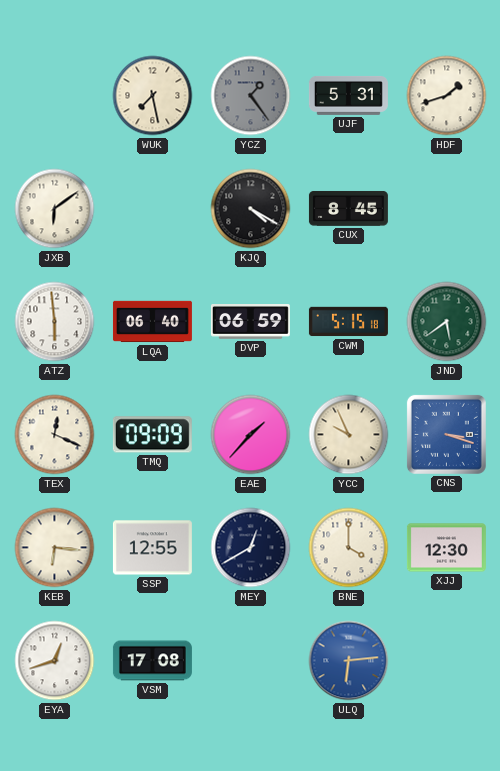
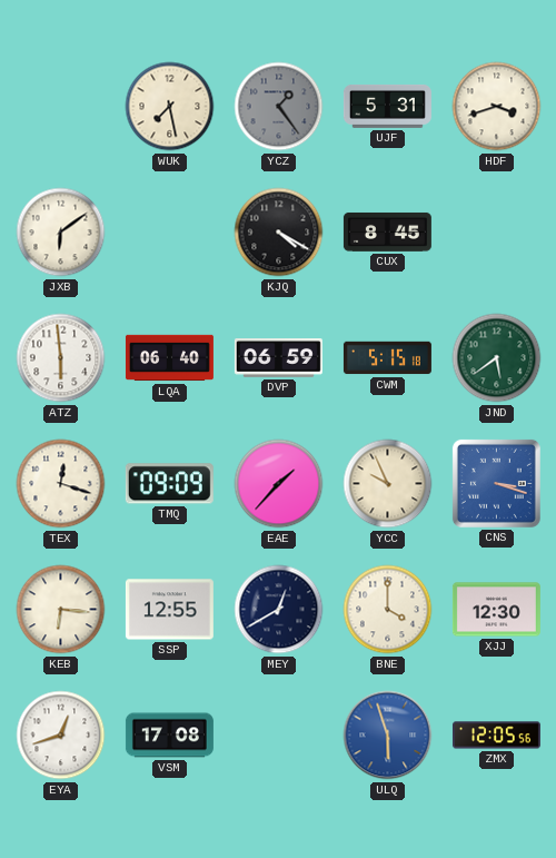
HDF: 1:42 -> 3:42 (497, 107)
TEX: 12:19 -> 12:18 (61, 484)
ULQ: 6:14 -> 5:57 (388, 736)
ZMX: none -> 12:05 (496, 736)
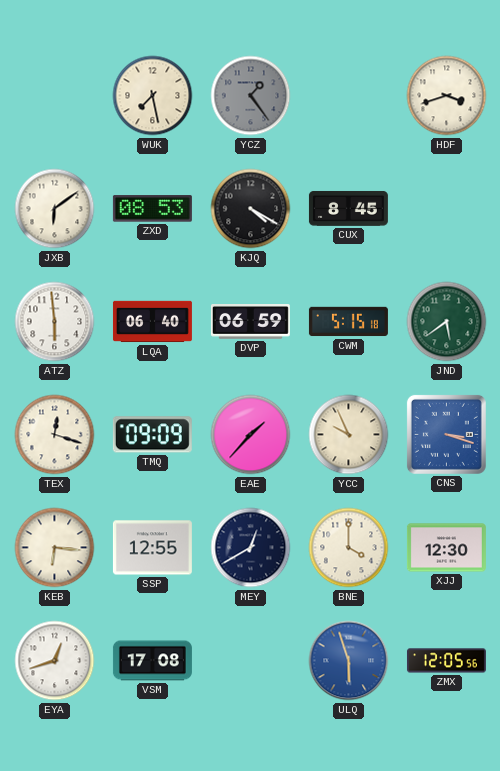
UJF: 5:31 -> none (387, 106)
ZXD: none -> 08:53 (152, 209)
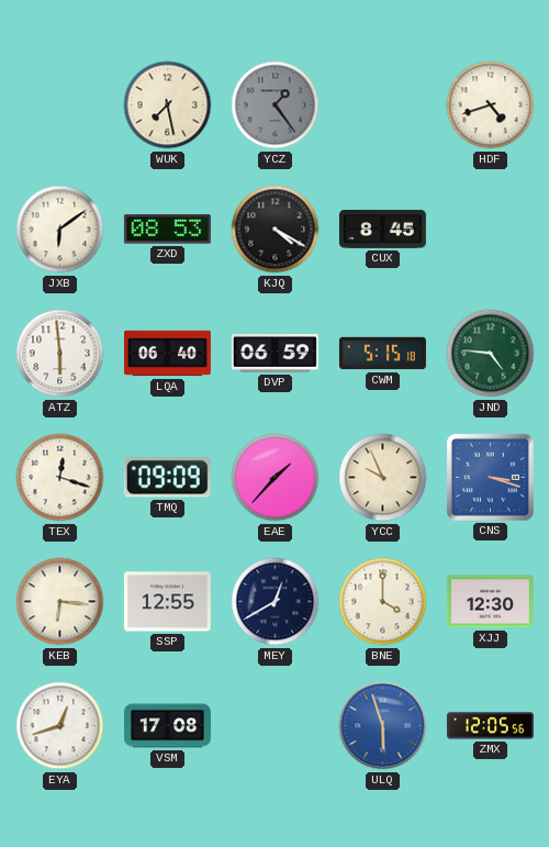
HDF: 3:42 -> 4:42 (491, 105)
JND: 5:39 -> 4:46 (491, 354)
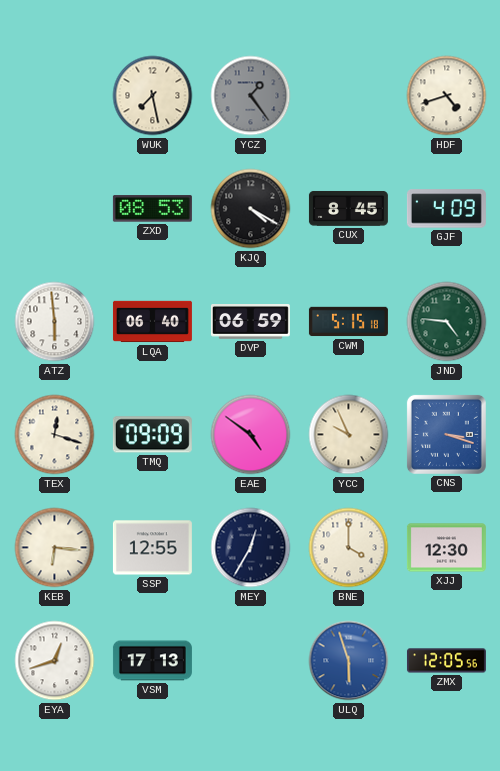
JXB: 6:09 -> none (60, 230)
GJF: none -> 4:09 (446, 209)
EAE: 1:37 -> 4:51 (251, 435)
MEY: 12:40 -> 12:35 (251, 548)
VSM: 17:08 -> 17:13 (152, 661)
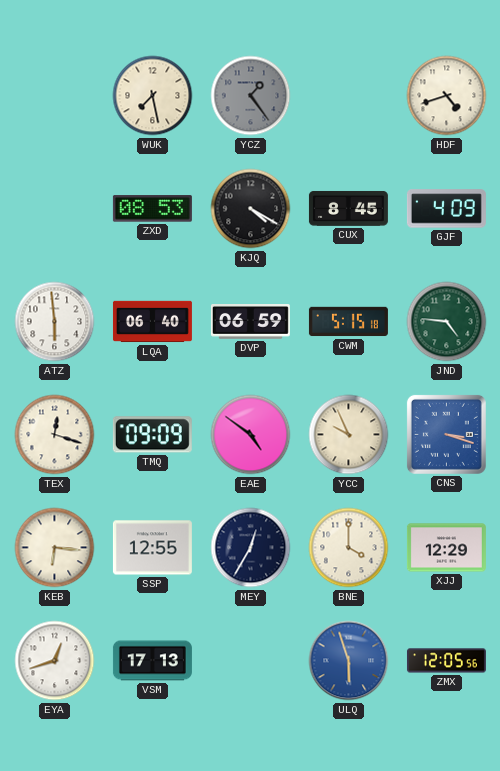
XJJ: 12:30 -> 12:29 (446, 548)
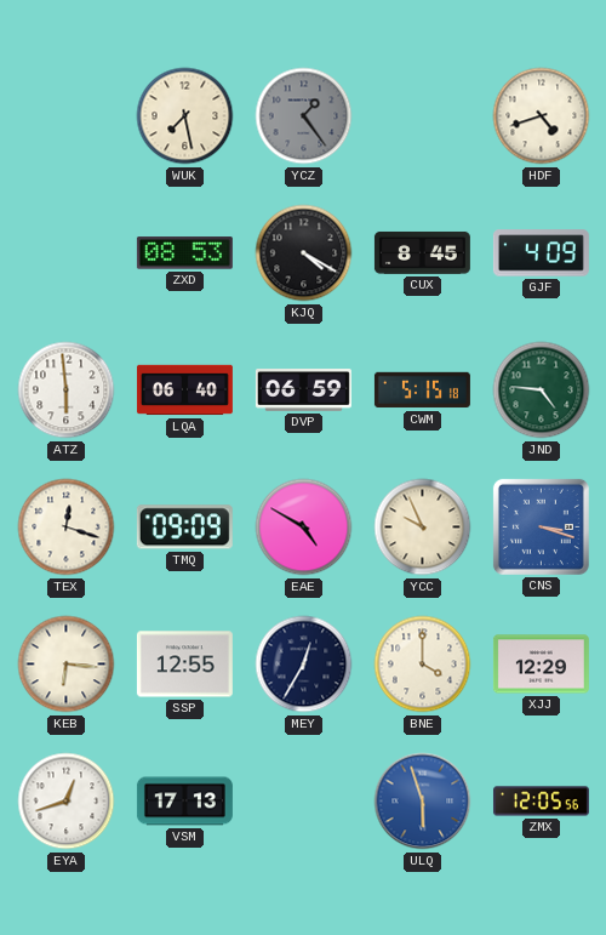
EAE: 4:51 -> 4:50 (304, 528)
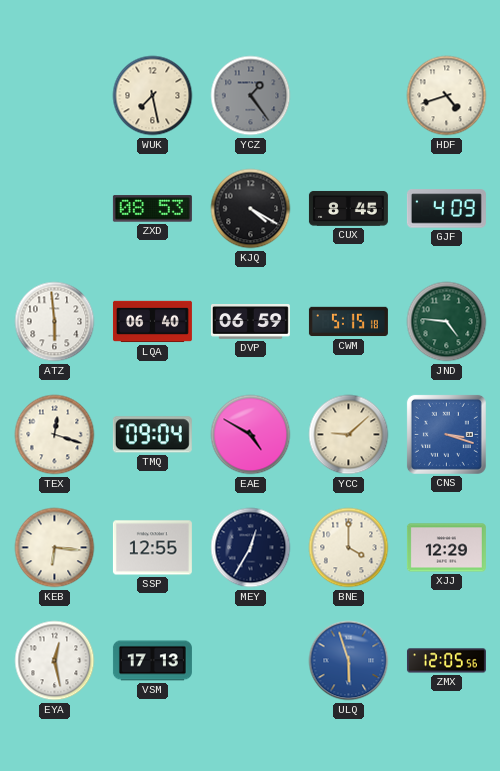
TMQ: 09:09 -> 09:04 (152, 435)
YCC: 9:56 -> 9:08 (349, 435)
EYA: 12:42 -> 12:28 (55, 661)
